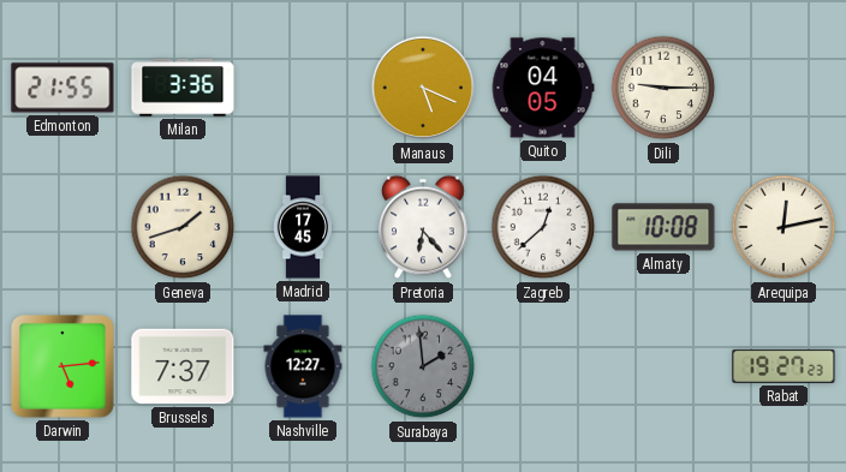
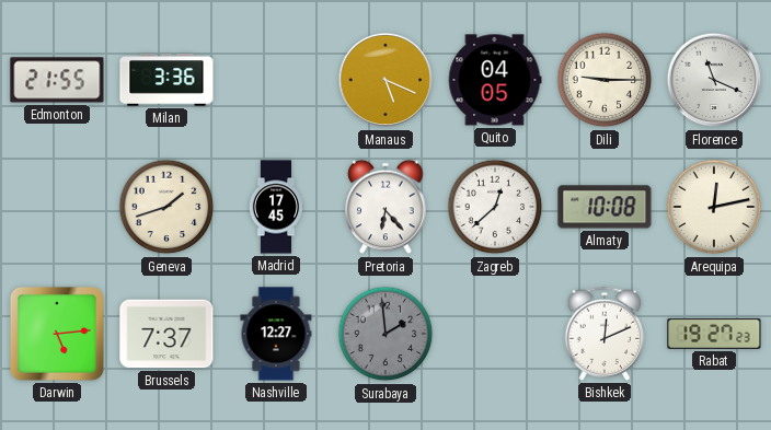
Florence: none -> 11:19 (714, 80)
Bishkek: none -> 12:11 (605, 334)
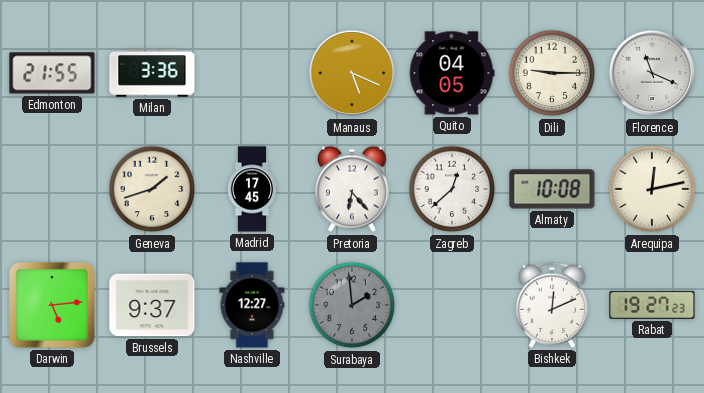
Brussels: 7:37 -> 9:37 (152, 305)
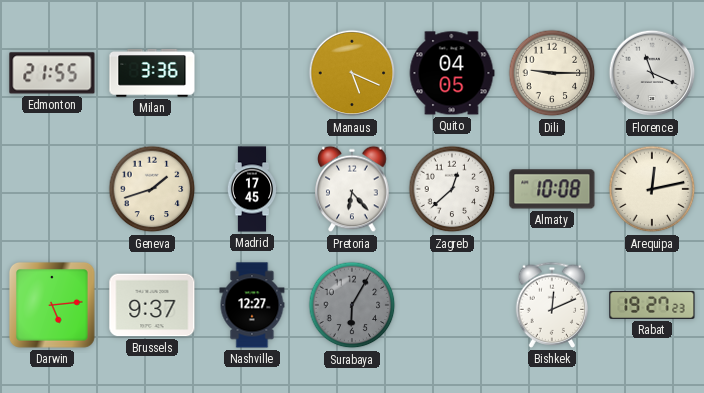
Surabaya: 1:59 -> 6:05 (352, 305)
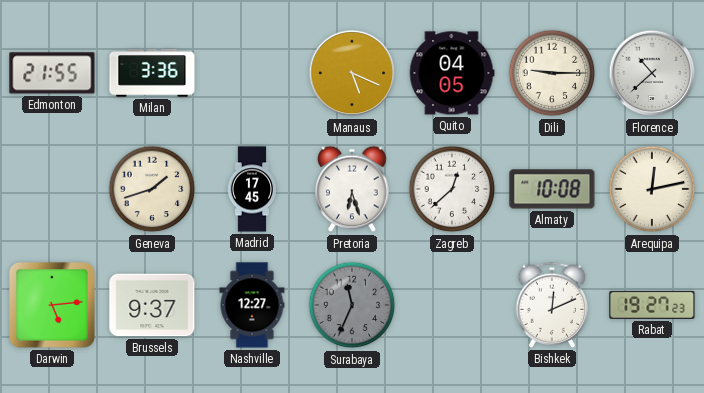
Florence: 11:19 -> 10:38 (652, 73)
Pretoria: 6:23 -> 6:27 (352, 189)
Surabaya: 6:05 -> 11:34 (352, 305)
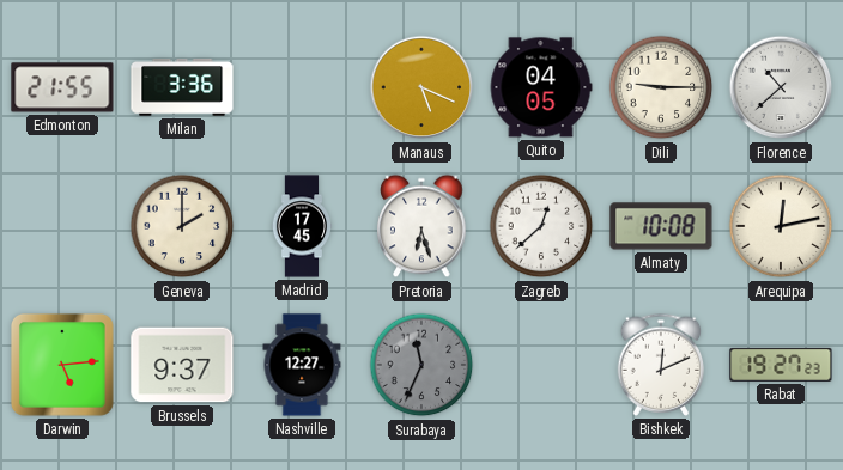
Geneva: 1:42 -> 2:00 (182, 226)
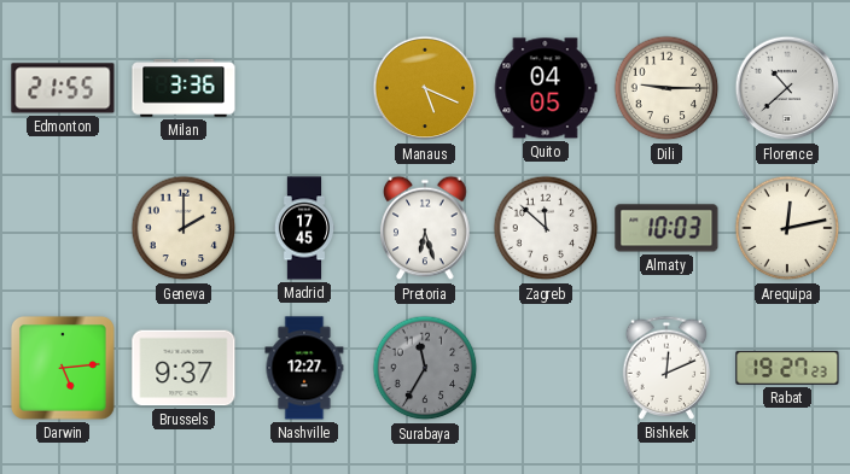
Zagreb: 12:38 -> 11:52 (546, 228)
Almaty: 10:08 -> 10:03 (666, 228)
Surabaya: 11:34 -> 11:35 (425, 368)
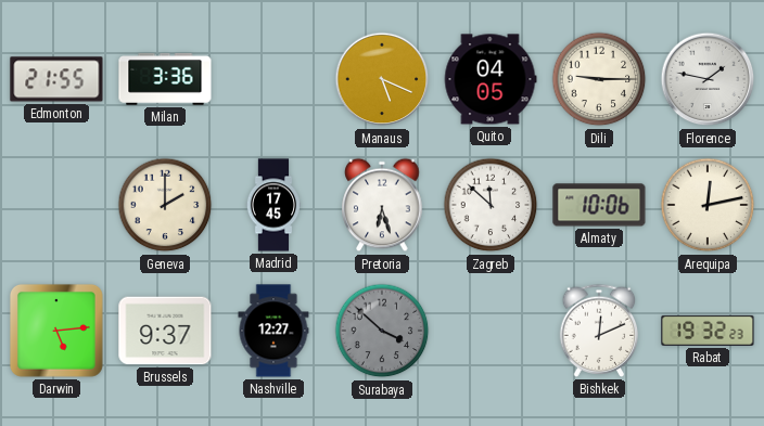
Florence: 10:38 -> 1:47 (708, 79)
Almaty: 10:03 -> 10:06 (599, 205)
Surabaya: 11:35 -> 3:52 (382, 331)
Rabat: 19:27 -> 19:32 (708, 331)
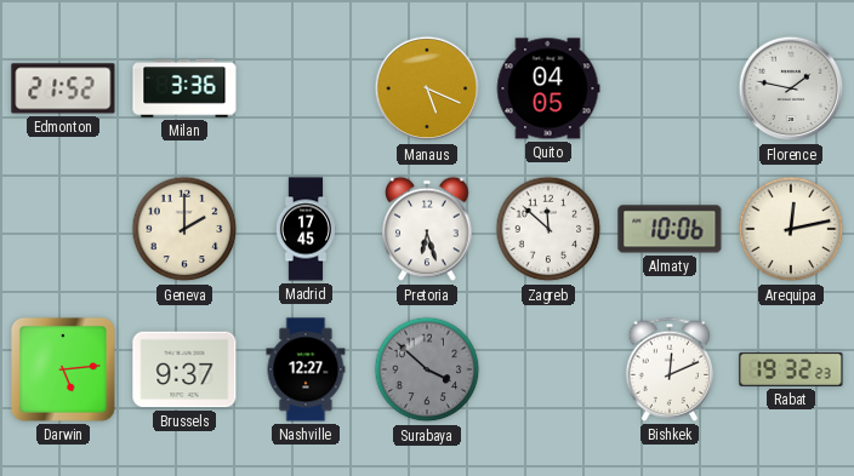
Edmonton: 21:55 -> 21:52 (63, 88)
Dili: 9:15 -> none (599, 79)
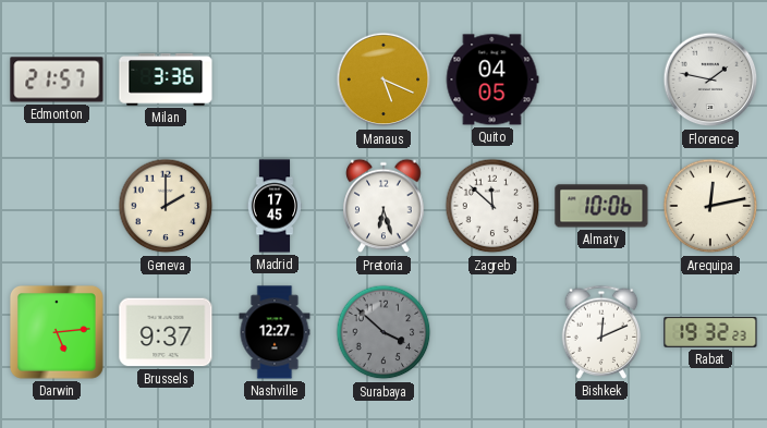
Edmonton: 21:52 -> 21:57 (57, 80)
